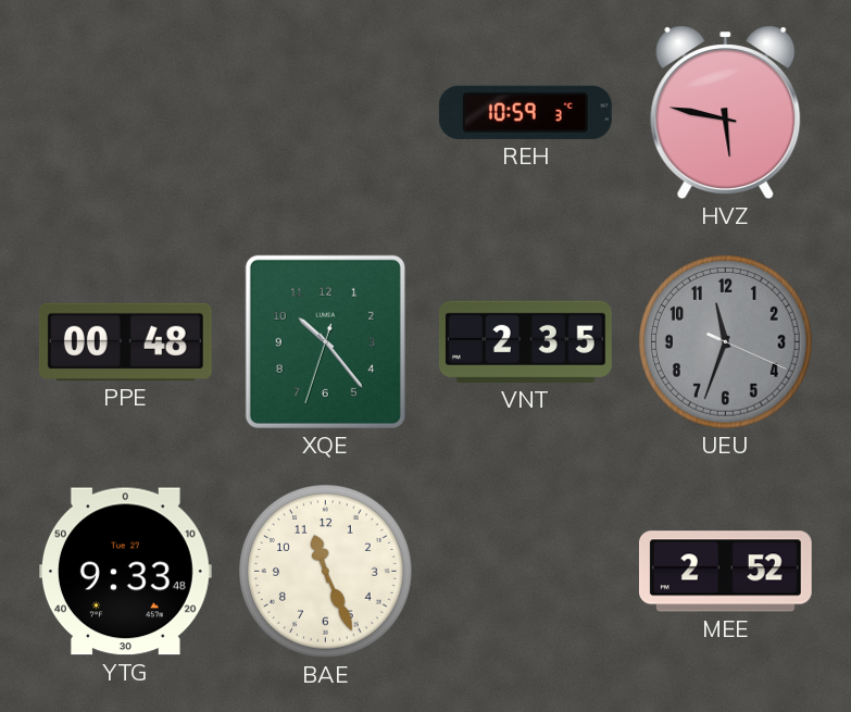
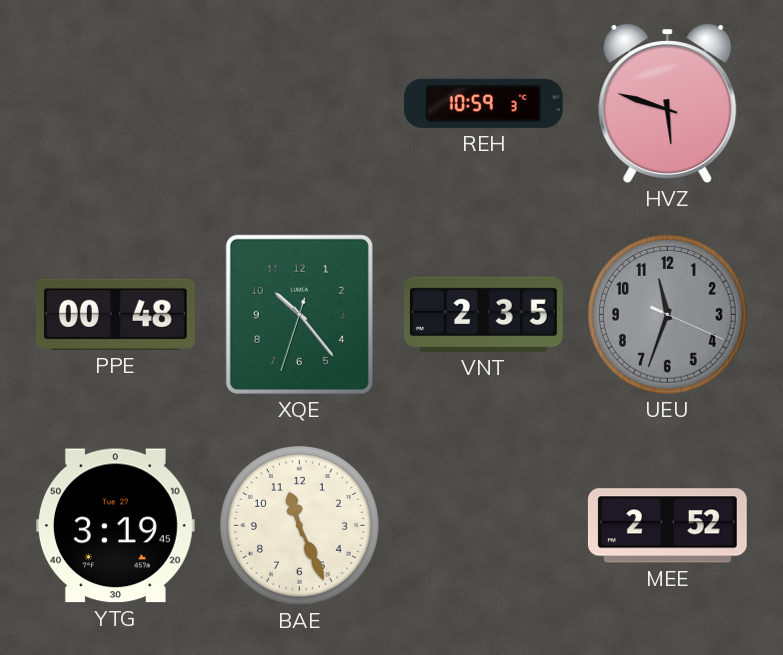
HVZ: 5:47 -> 5:48 (668, 103)
YTG: 9:33 -> 3:19 (115, 526)
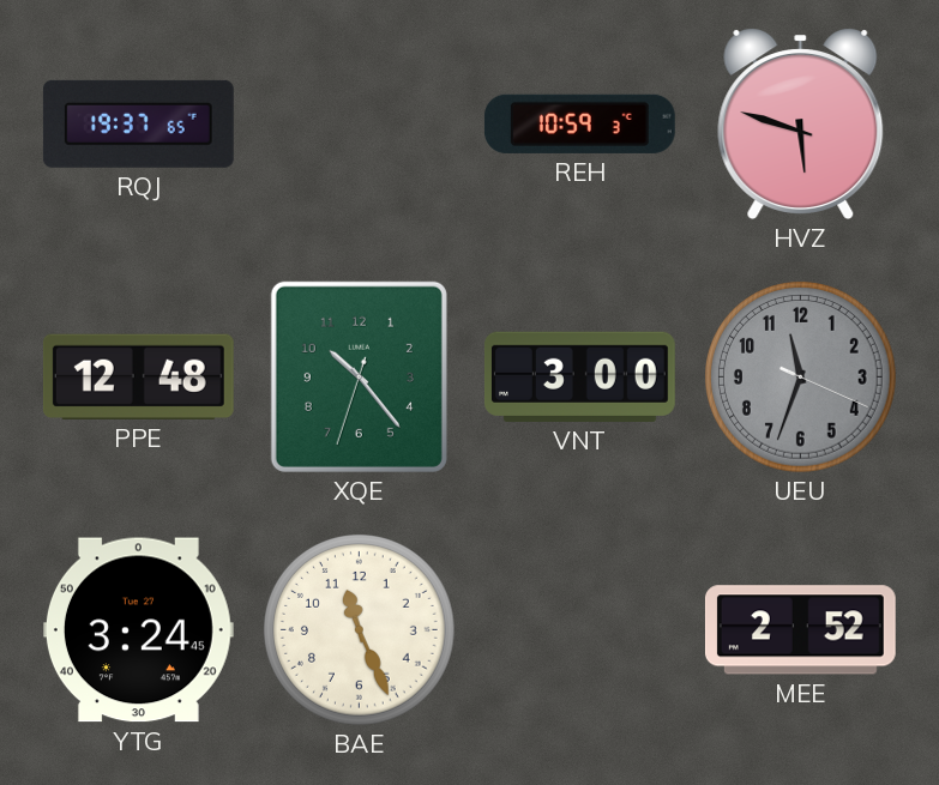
RQJ: none -> 19:37 (138, 123)
PPE: 00:48 -> 12:48 (138, 376)
VNT: 2:35 -> 3:00 (579, 376)
YTG: 3:19 -> 3:24 (138, 630)
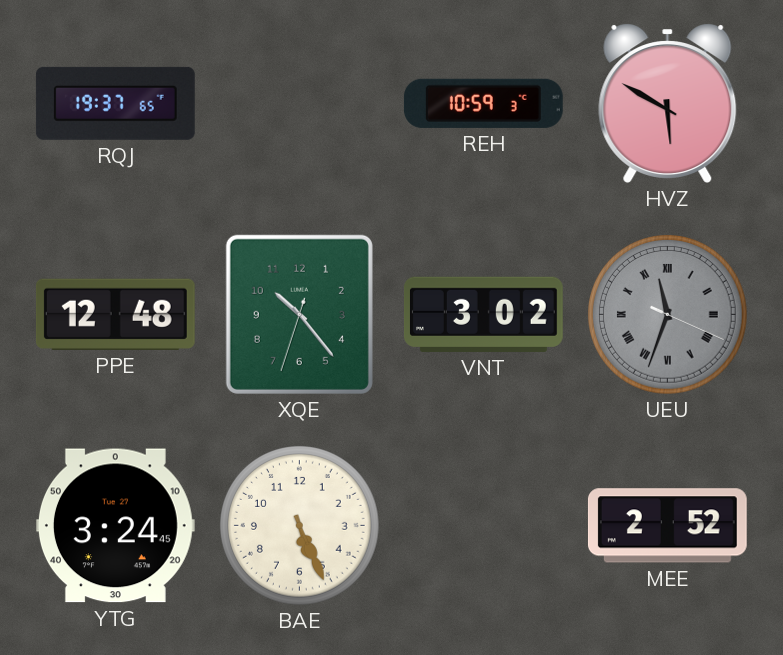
HVZ: 5:48 -> 5:50 (668, 103)
VNT: 3:00 -> 3:02 (483, 314)
UEU numerals: Arabic -> Roman (668, 315)
BAE: 11:26 -> 5:26 (300, 526)
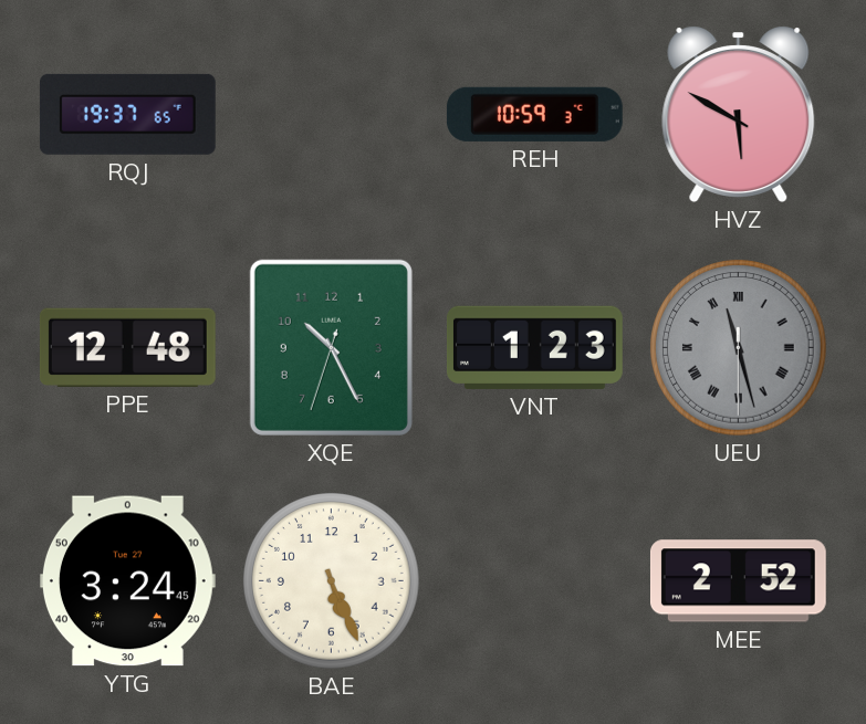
XQE: 10:23 -> 10:25 (331, 347)
VNT: 3:02 -> 1:23 (534, 347)
UEU: 11:33 -> 11:27 (739, 348)
